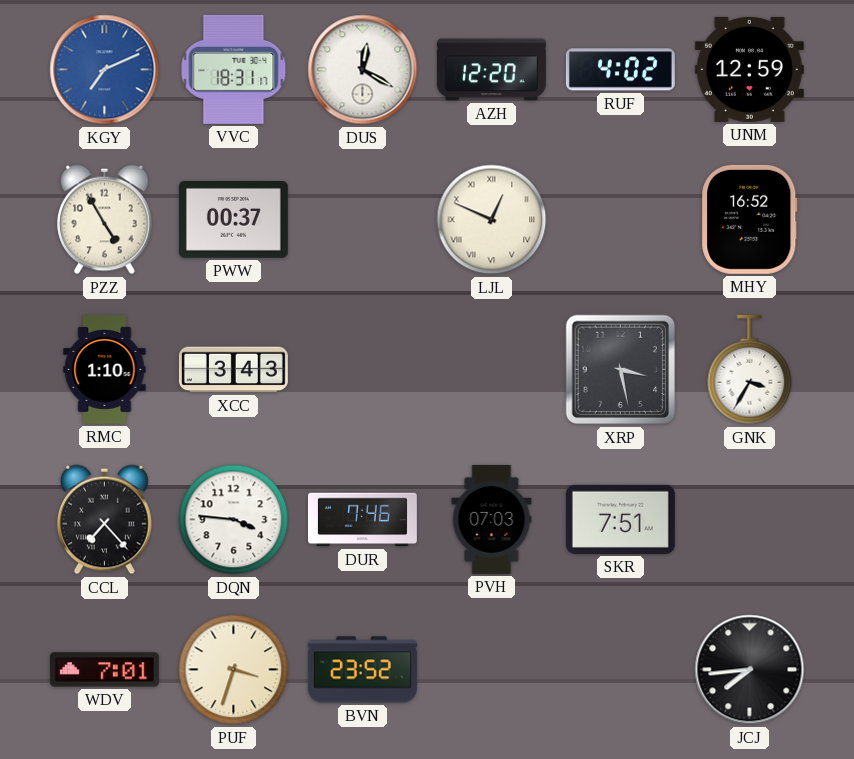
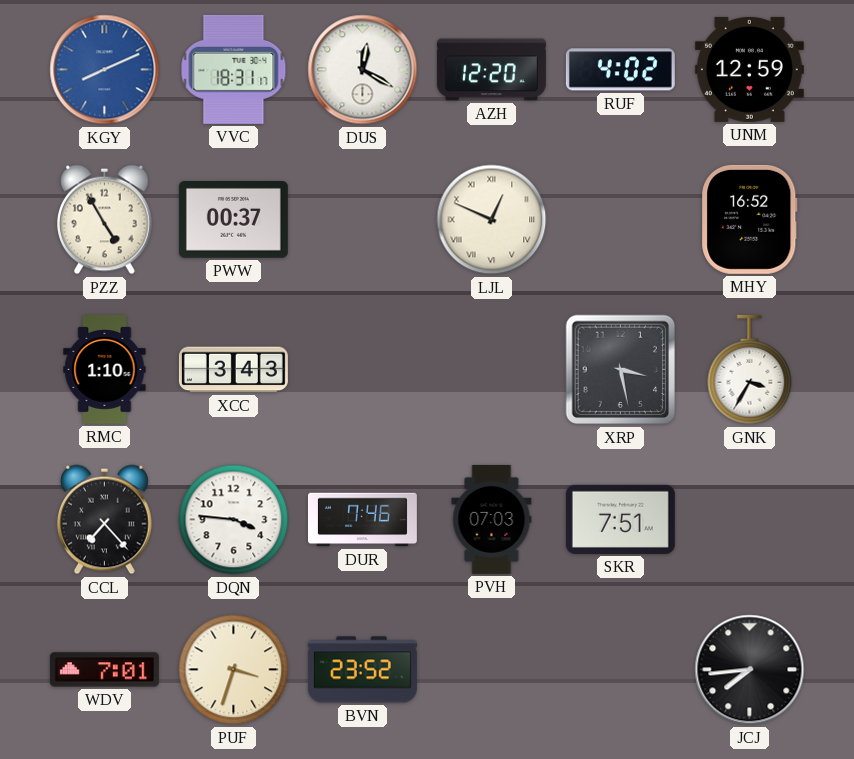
KGY: 7:11 -> 8:11 (105, 70)
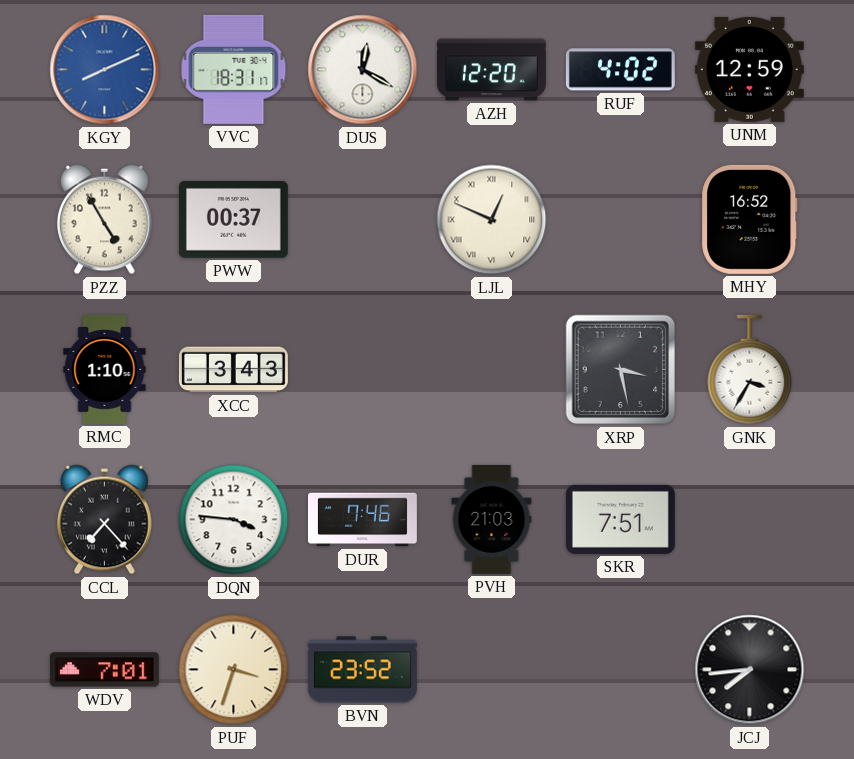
PVH: 07:03 -> 21:03 (492, 519)
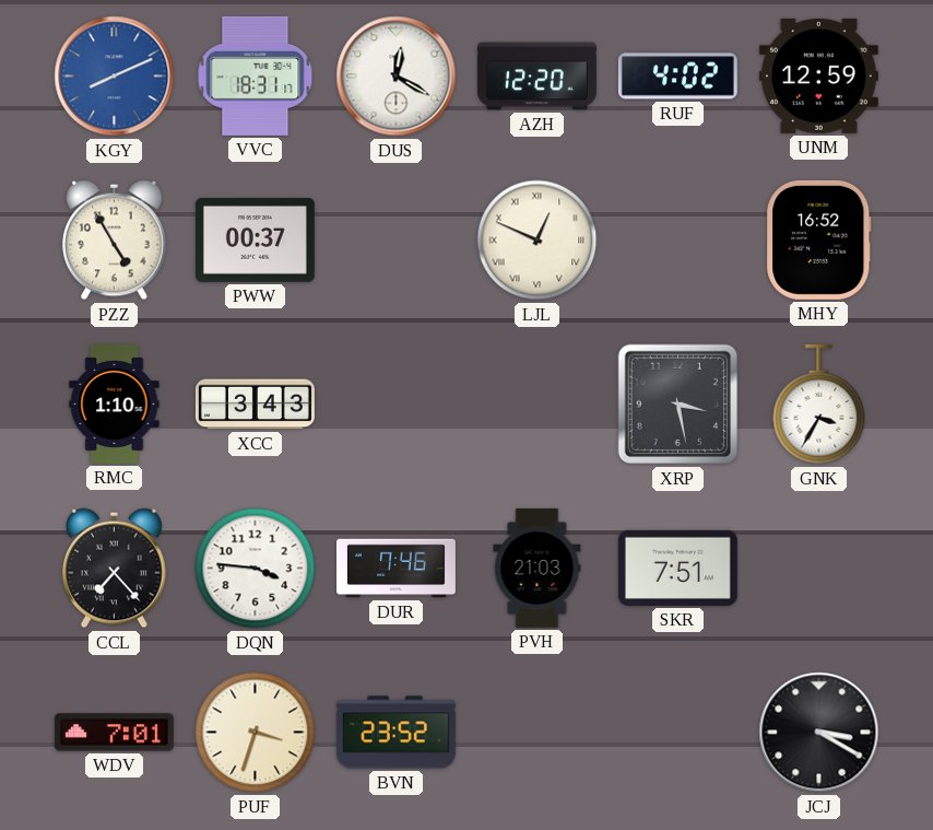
JCJ: 7:44 -> 3:20 (819, 733)
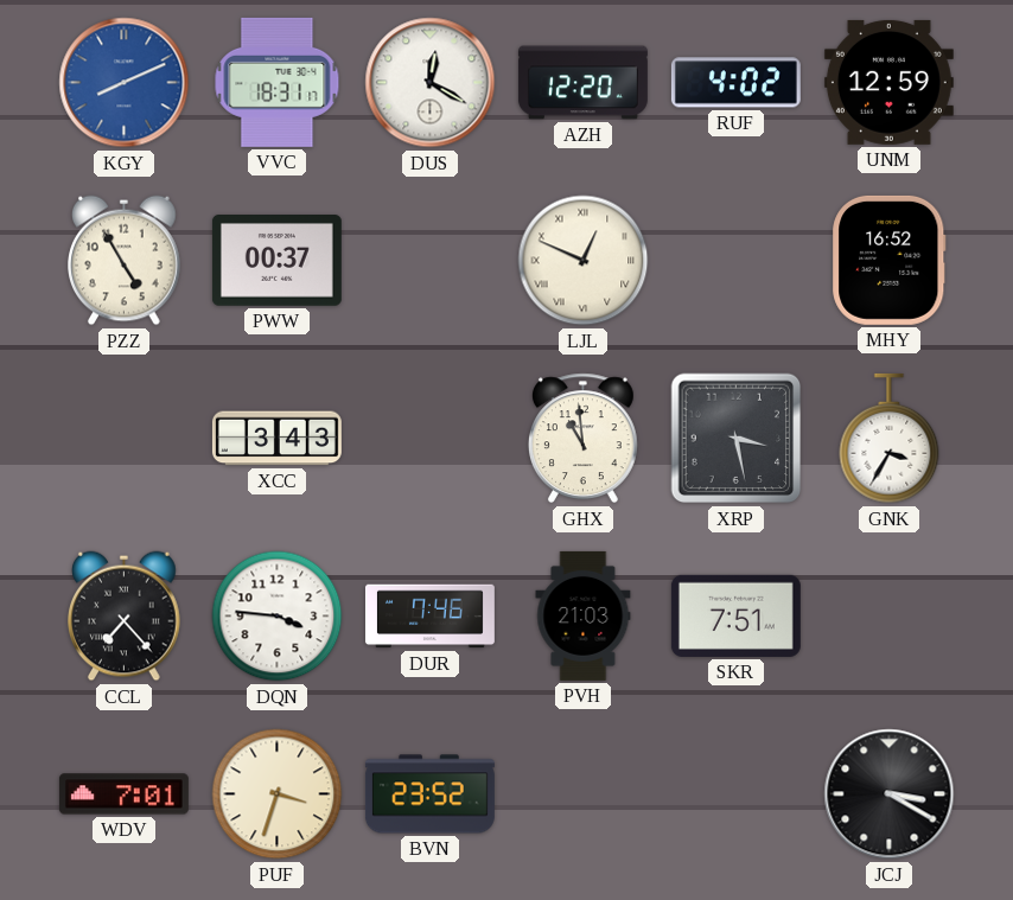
RMC: 1:10 -> none (115, 404)
GHX: none -> 10:59 (582, 439)
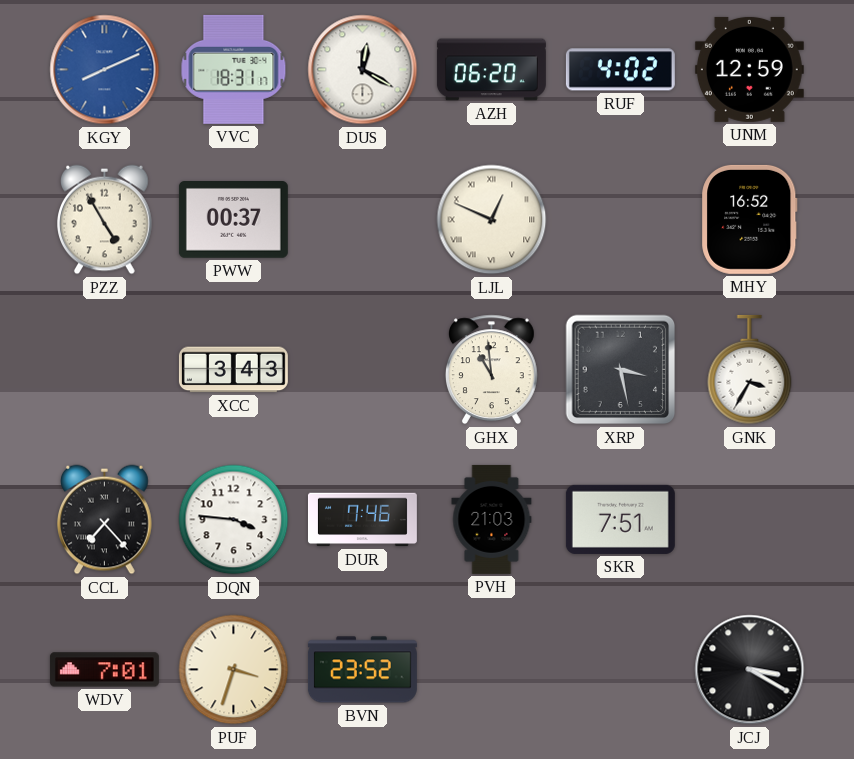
AZH: 12:20 -> 06:20 (491, 70)
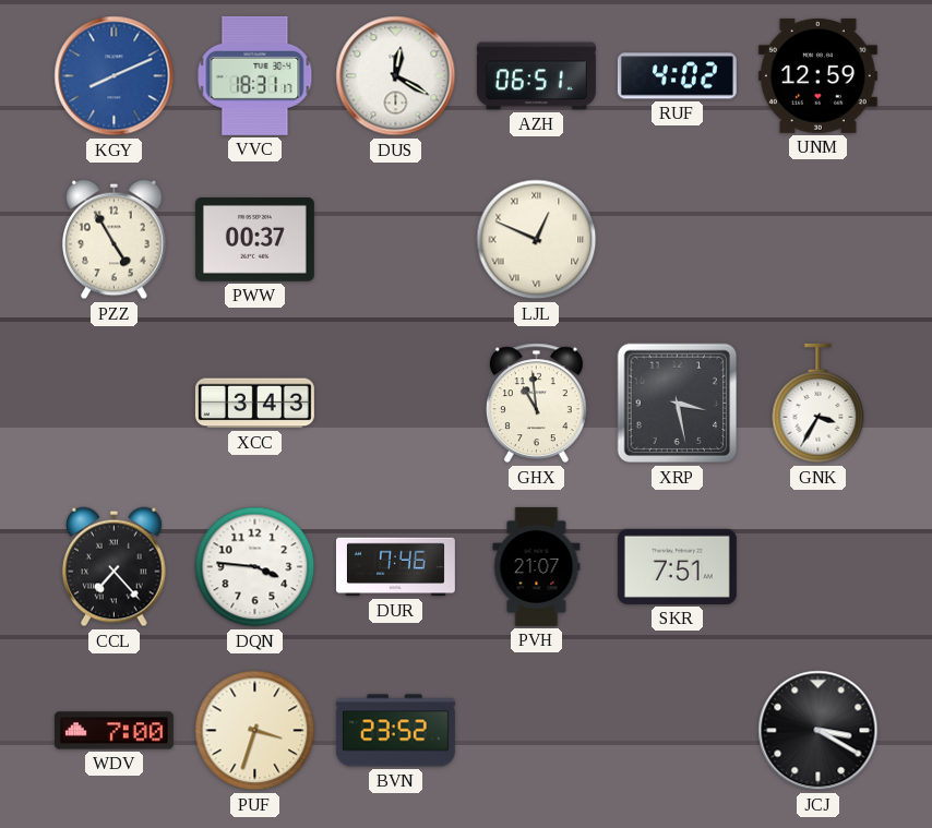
AZH: 06:20 -> 06:51 (536, 76)
MHY: 16:52 -> none (750, 219)
PVH: 21:03 -> 21:07 (537, 566)
WDV: 7:01 -> 7:00 (113, 731)
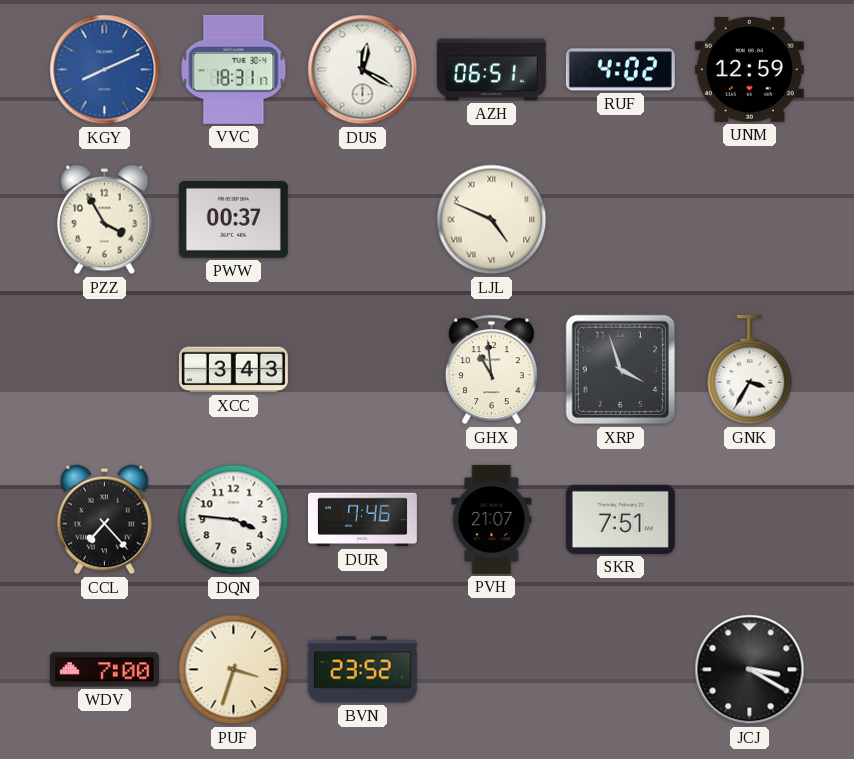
PZZ: 4:55 -> 3:55 (105, 220)
LJL: 12:49 -> 4:49 (492, 220)
XRP: 3:28 -> 3:57 (621, 370)
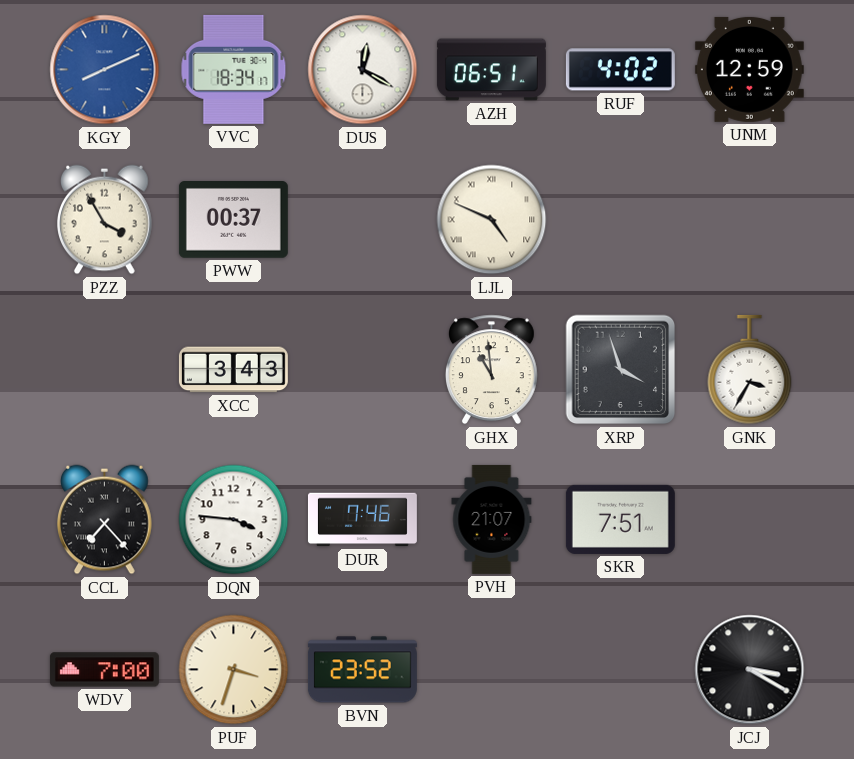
VVC: 18:31 -> 18:34 (234, 69)
